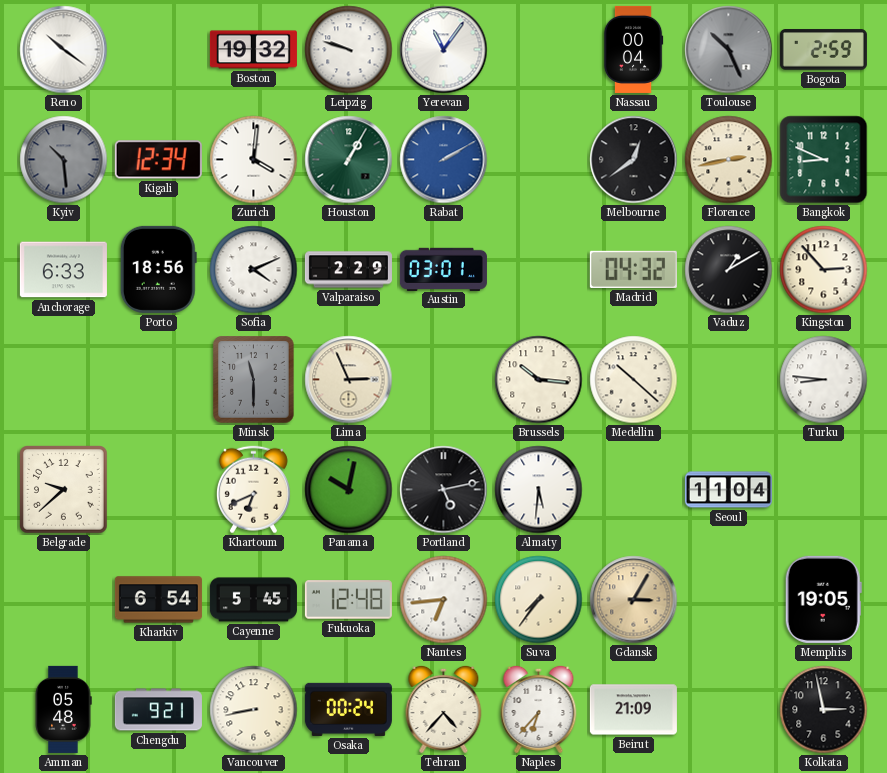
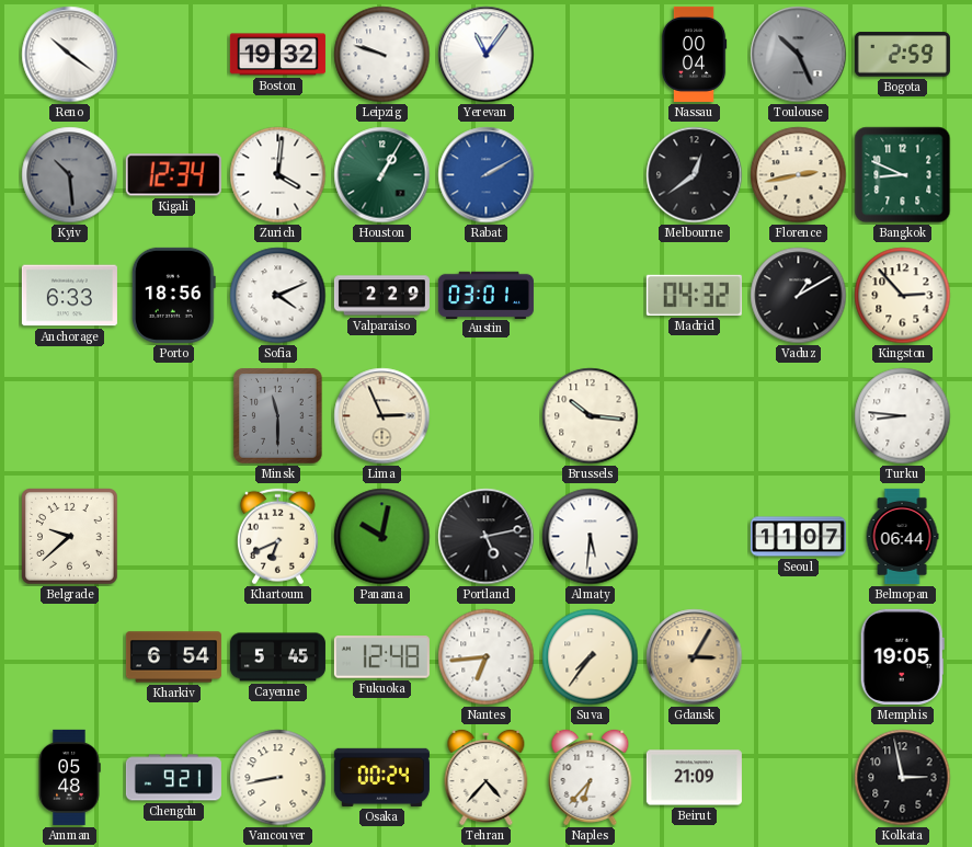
Medellin: 10:22 -> none (634, 380)
Seoul: 11:04 -> 11:07 (798, 537)
Belmopan: none -> 06:44 (902, 536)
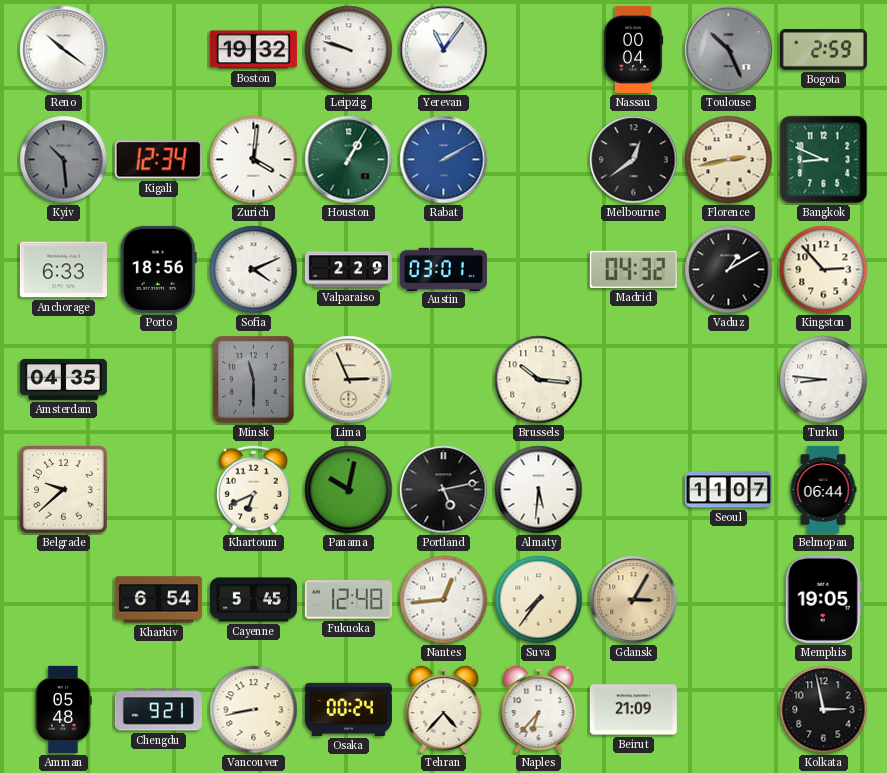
Amsterdam: none -> 04:35 (63, 379)
Nantes: 6:44 -> 12:44 (444, 600)
